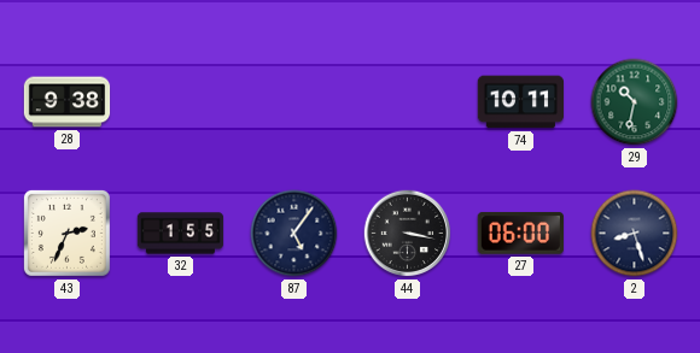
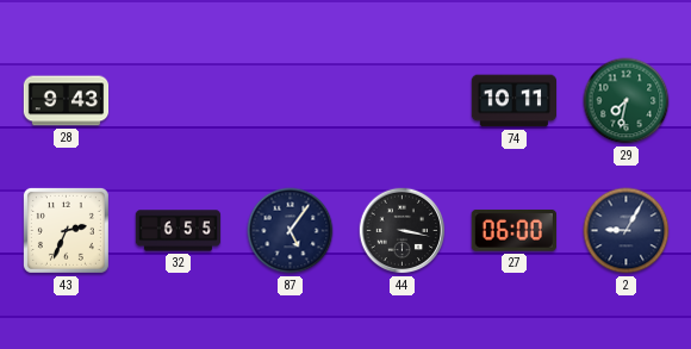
28: 9:38 -> 9:43 (67, 101)
29: 10:32 -> 7:32 (627, 101)
32: 1:55 -> 6:55 (179, 231)
2: 8:27 -> 9:05 (627, 231)
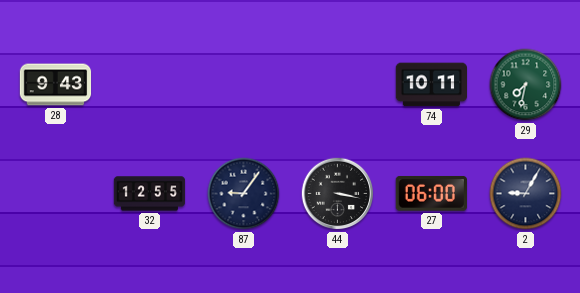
43: 2:34 -> none (66, 230)
32: 6:55 -> 12:55 (150, 194)
87: 5:06 -> 9:06 (244, 194)
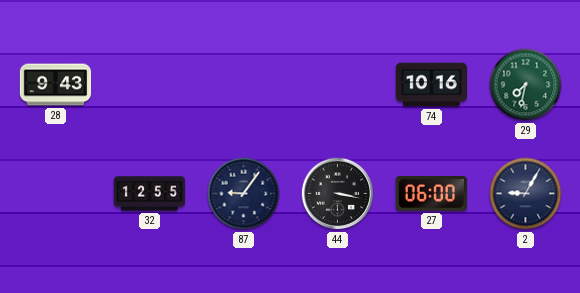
74: 10:11 -> 10:16 (431, 85)
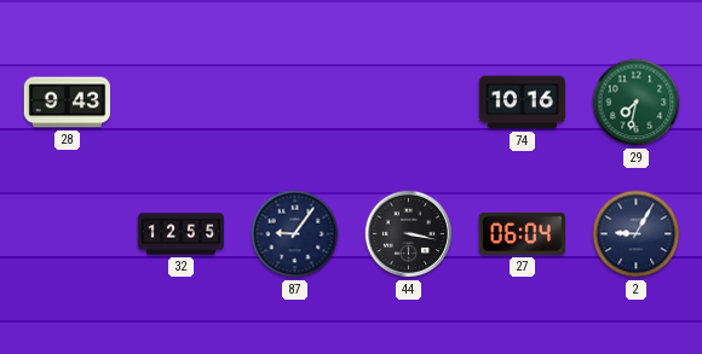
27: 06:00 -> 06:04 (522, 234)
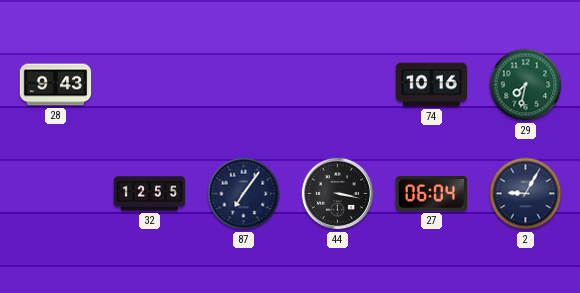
87: 9:06 -> 7:06 (244, 194)
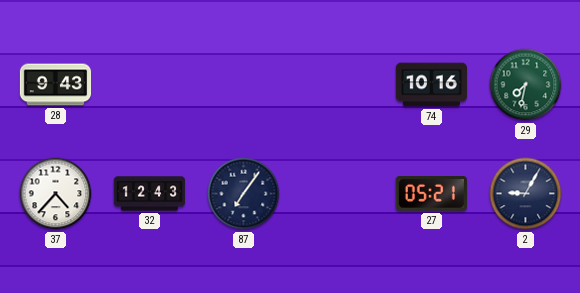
37: none -> 4:37 (56, 194)
32: 12:55 -> 12:43 (150, 194)
44: 3:17 -> none (338, 194)
27: 06:04 -> 05:21 (431, 194)
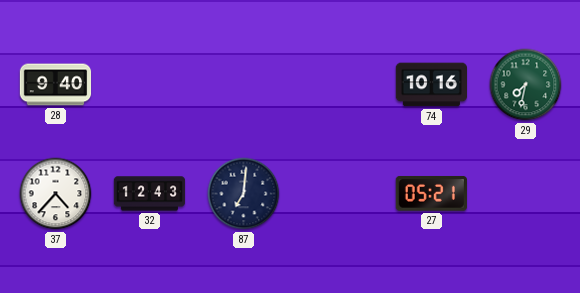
28: 9:43 -> 9:40 (56, 85)
87: 7:06 -> 7:01 (244, 194)
2: 9:05 -> none (526, 194)
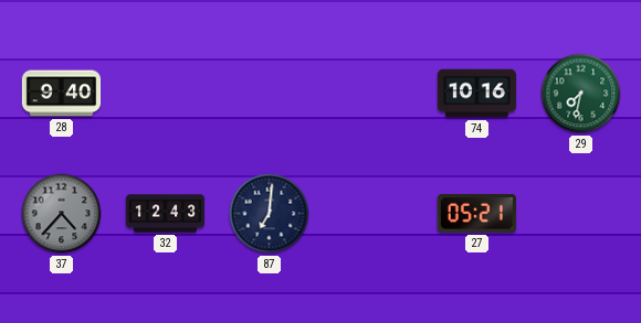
37 dial: white -> grey (62, 214)
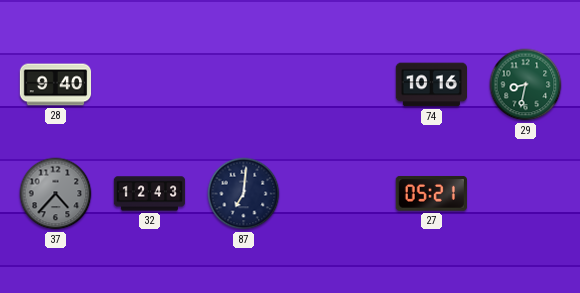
29: 7:32 -> 8:32 (526, 85)
